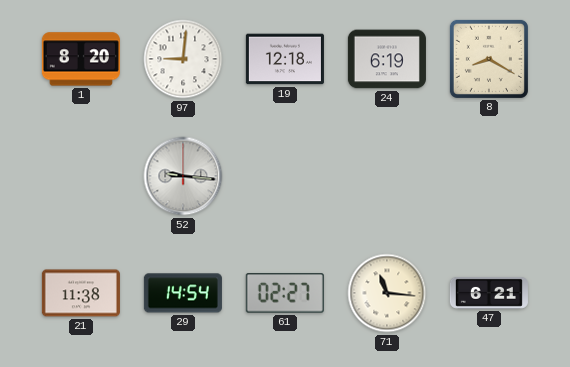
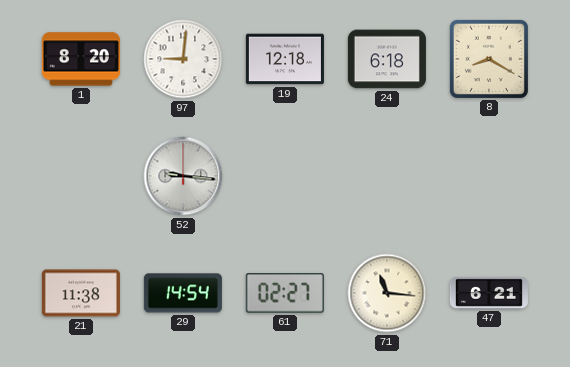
24: 6:19 -> 6:18 (387, 59)
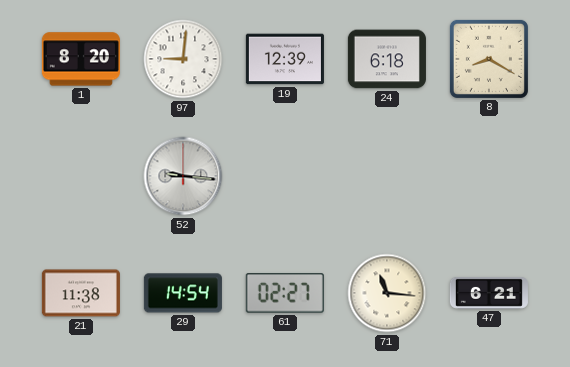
19: 12:18 -> 12:39 (285, 59)
